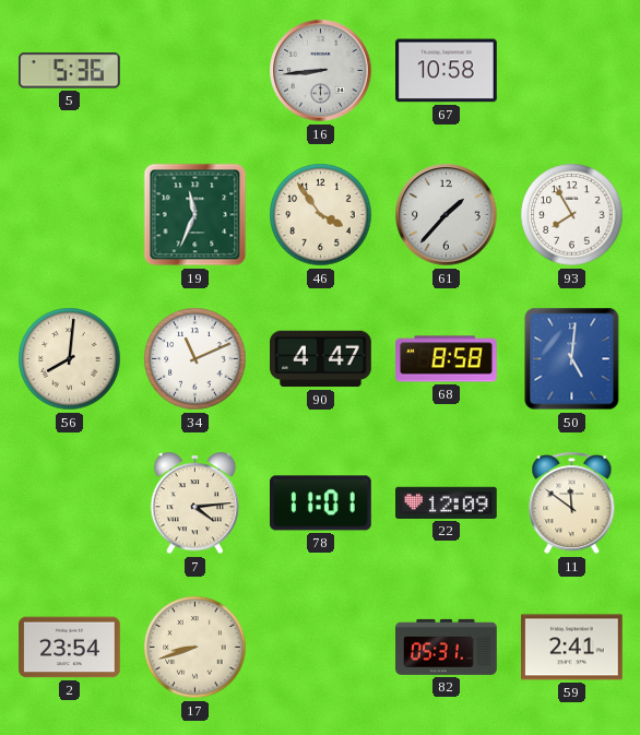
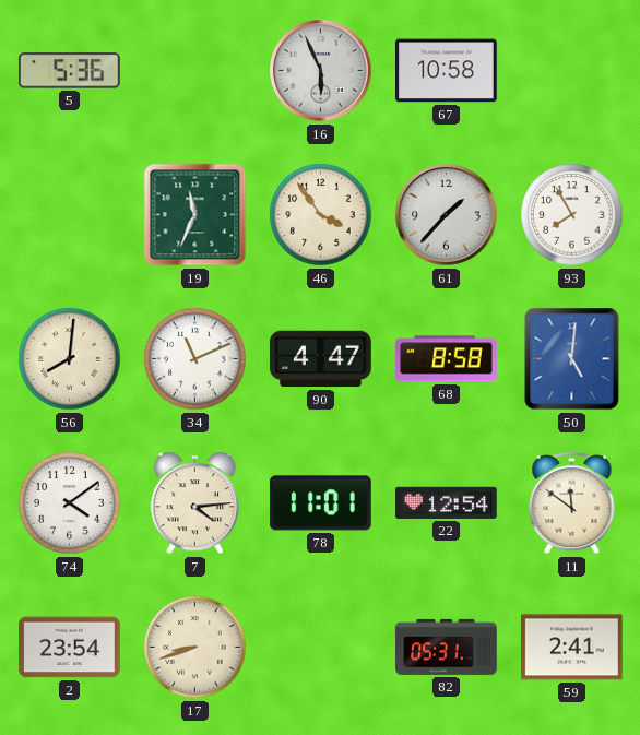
16: 8:44 -> 5:56 (321, 71)
74: none -> 4:09 (70, 503)
22: 12:09 -> 12:54 (447, 502)
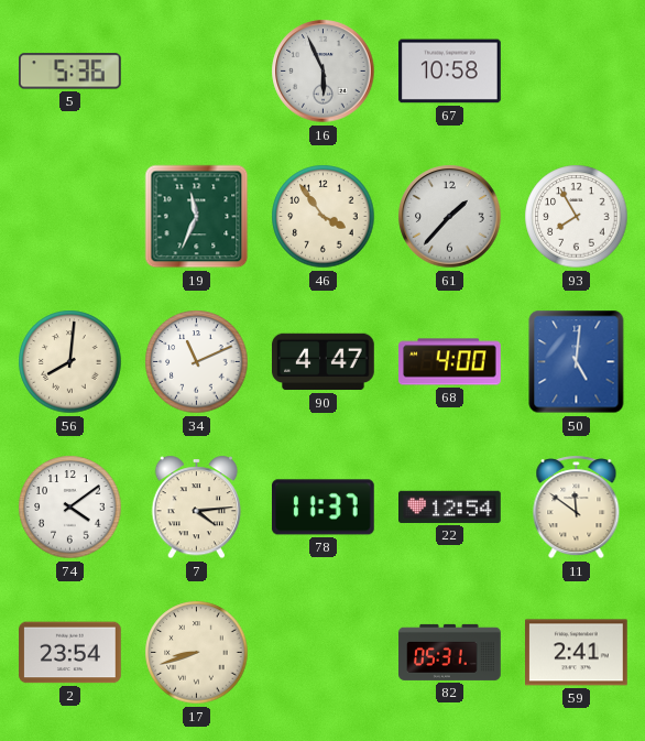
68: 8:58 -> 4:00 (450, 362)
78: 11:01 -> 11:37 (324, 508)
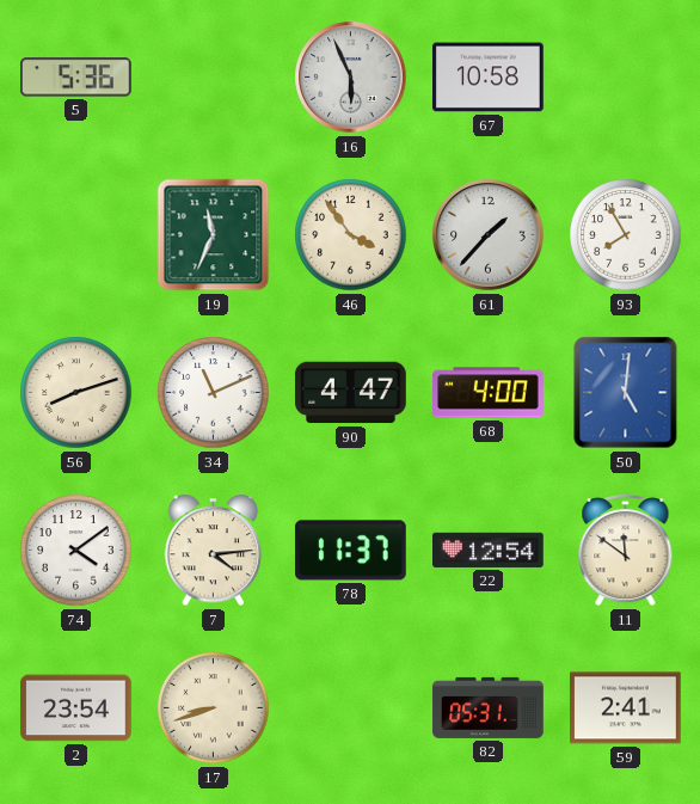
56: 8:01 -> 8:12 (76, 393)
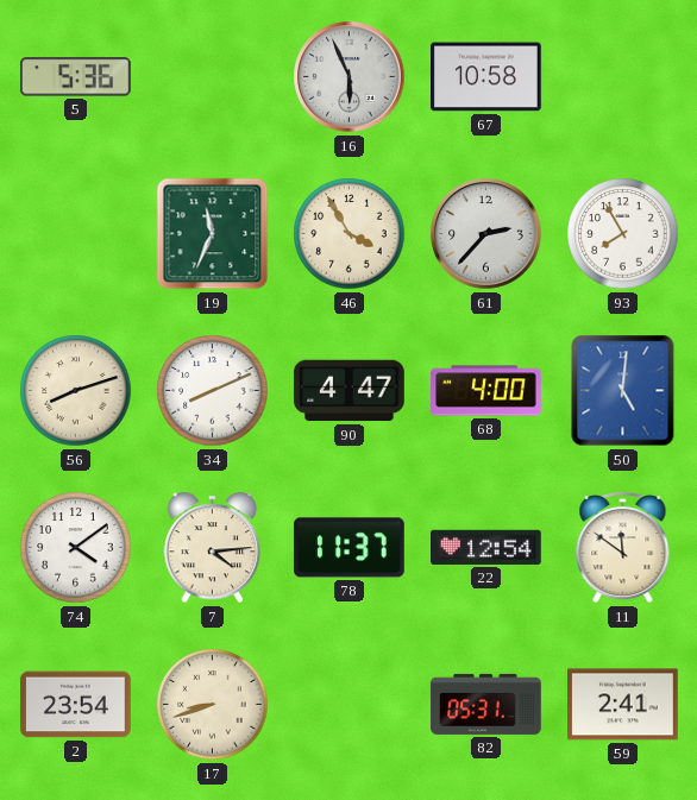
46: 3:54 -> 3:55 (350, 234)
61: 1:37 -> 2:37 (486, 234)
34: 11:11 -> 8:11 (213, 391)
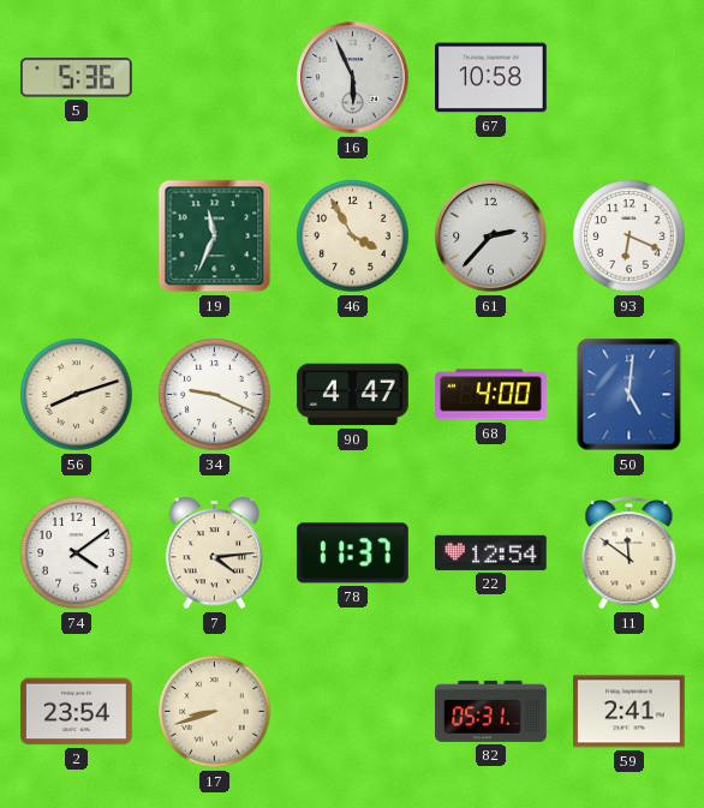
93: 7:55 -> 6:19 (630, 237)
34: 8:11 -> 9:19 (215, 395)
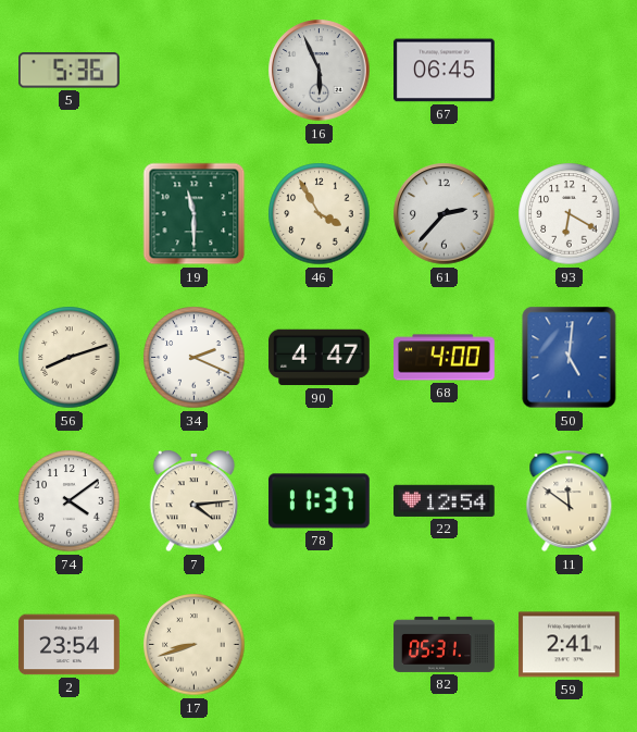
67: 10:58 -> 06:45 (445, 71)
19: 11:34 -> 11:30 (195, 214)
93: 6:19 -> 6:20 (570, 214)
34: 9:19 -> 2:19 (195, 358)
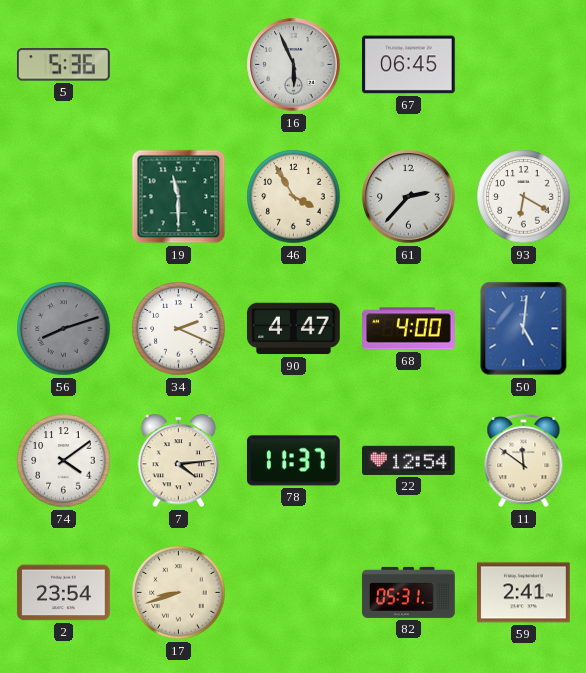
56 dial: cream -> grey (64, 329)
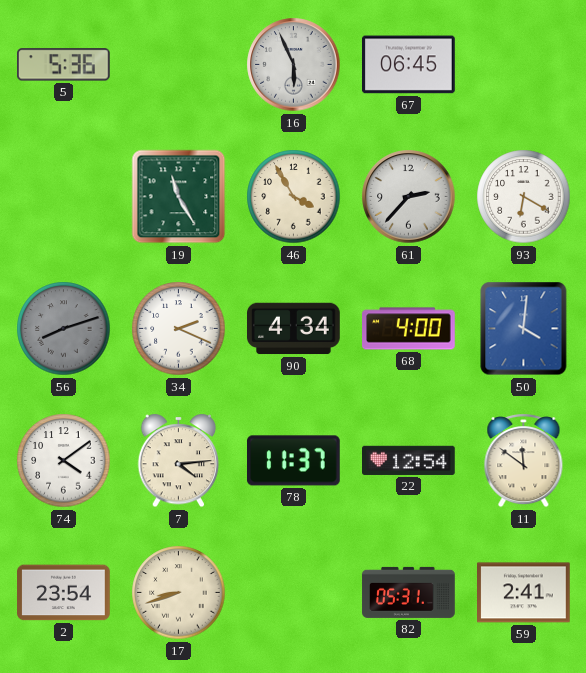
19: 11:30 -> 11:25 (179, 197)
90: 4:47 -> 4:34 (294, 329)
50: 5:01 -> 4:01 (524, 329)
